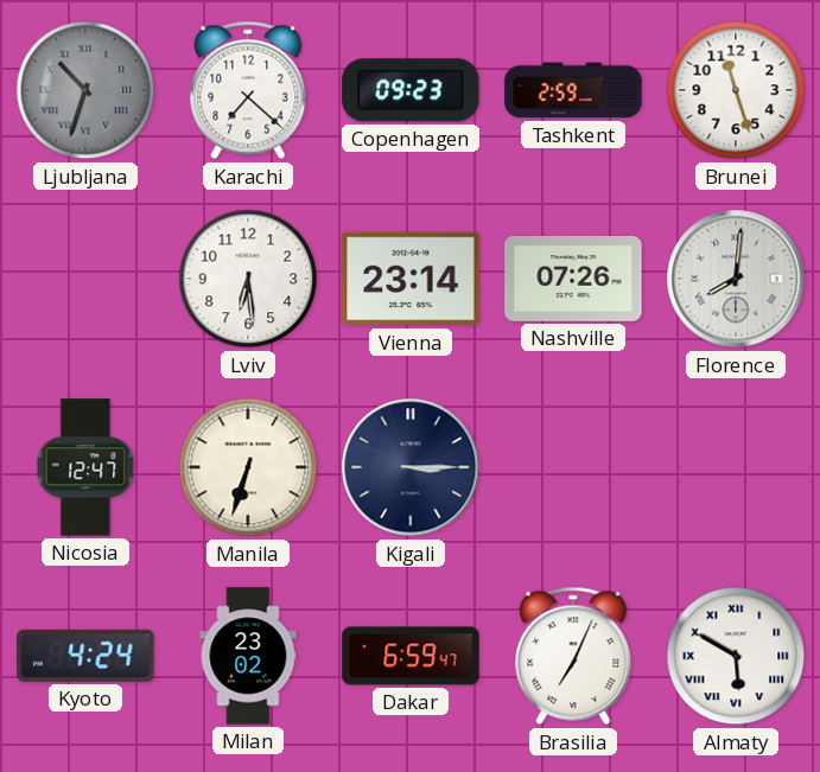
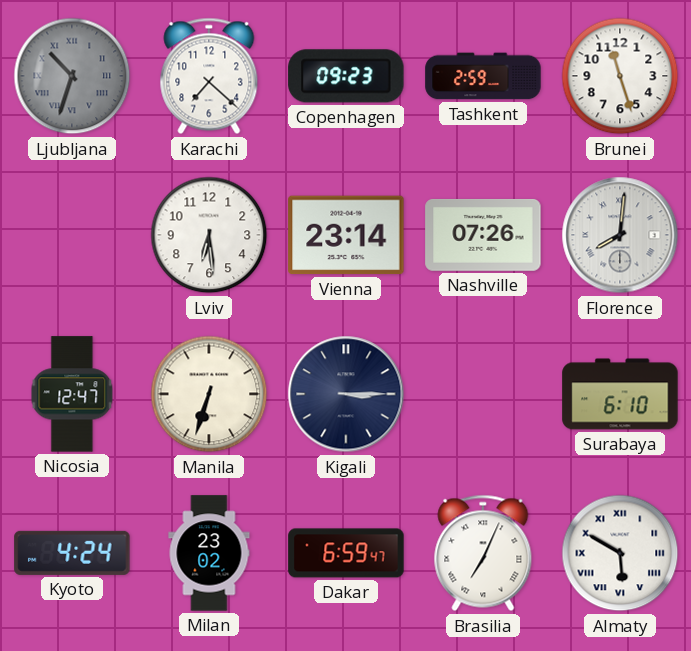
Surabaya: none -> 6:10 (620, 394)
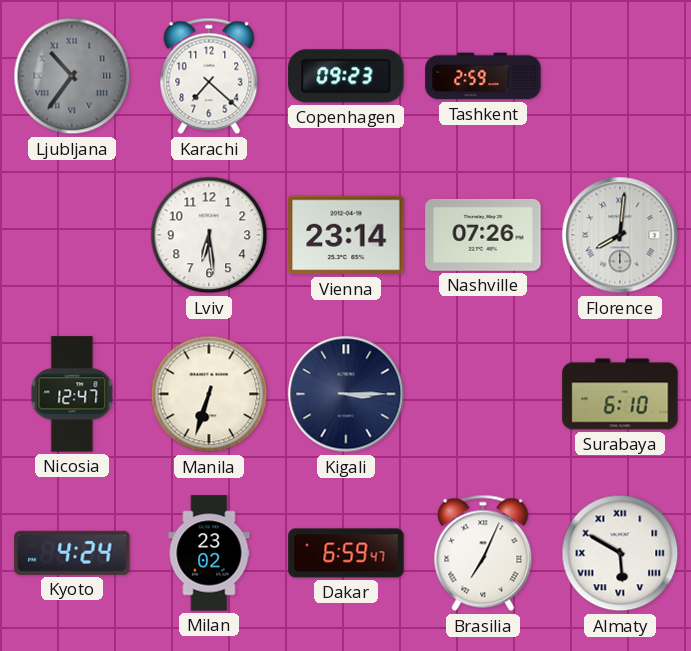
Ljubljana: 10:33 -> 10:36 (72, 76)
Brunei: 11:27 -> none (620, 76)
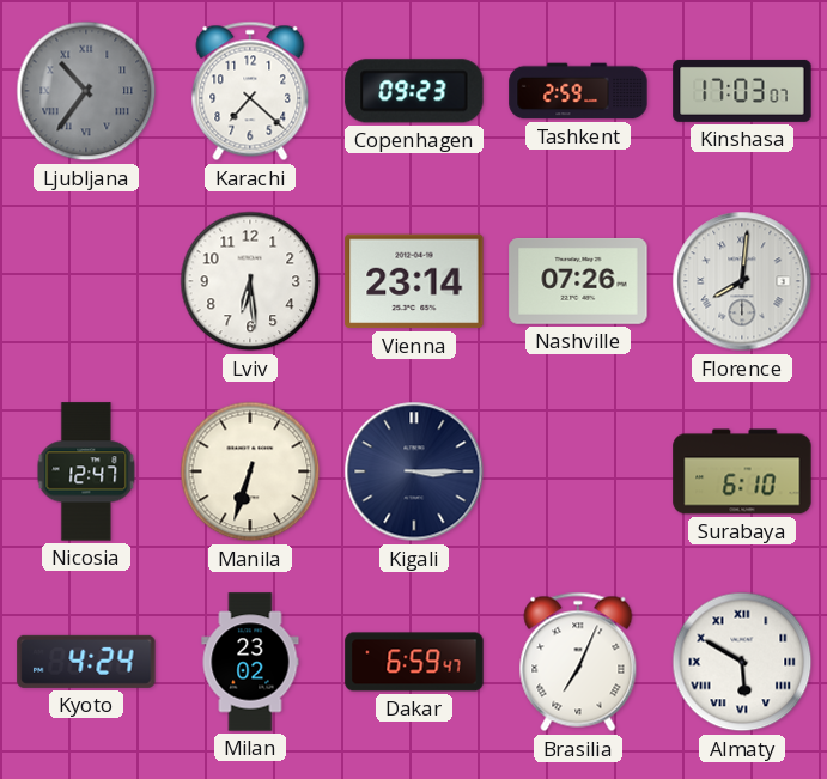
Kinshasa: none -> 17:03 (742, 91)
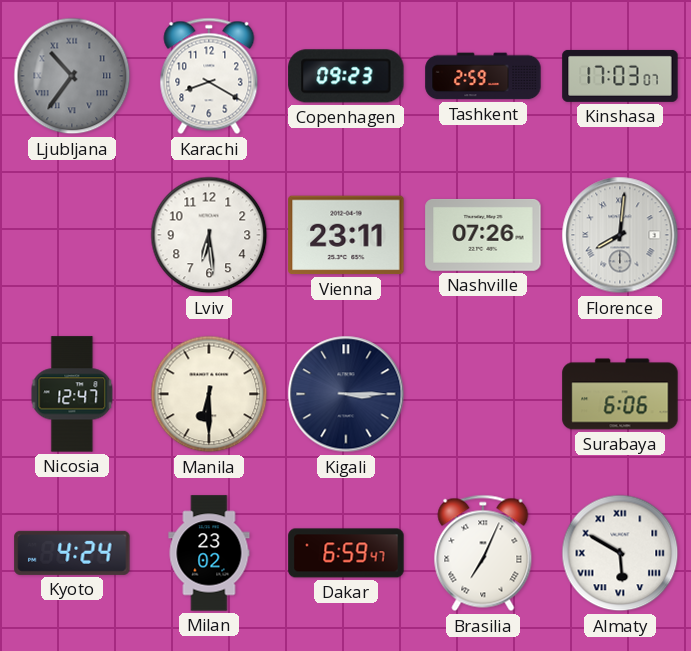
Karachi: 7:22 -> 8:20 (209, 76)
Vienna: 23:14 -> 23:11 (346, 235)
Manila: 6:33 -> 6:30 (209, 394)
Surabaya: 6:10 -> 6:06 (620, 394)
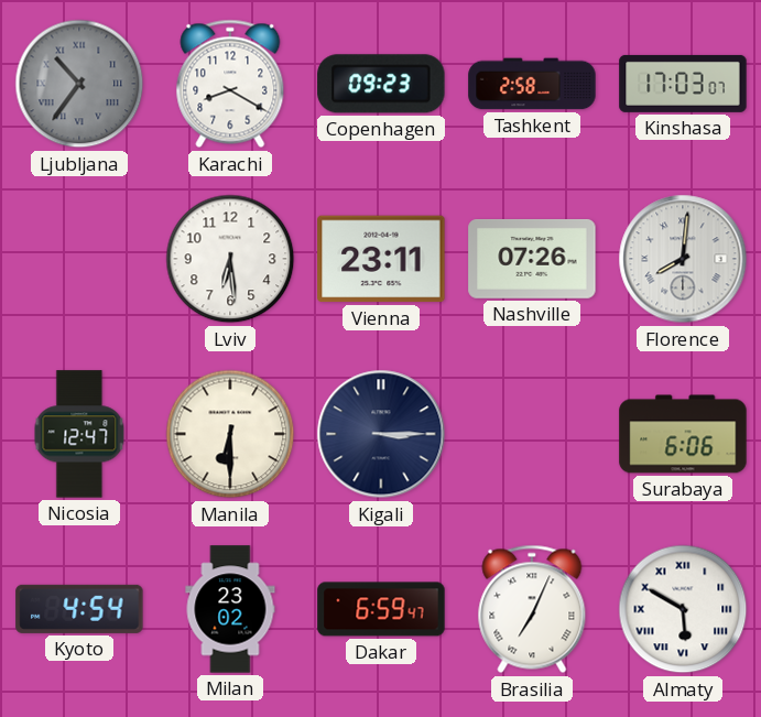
Tashkent: 2:59 -> 2:58 (532, 84)
Kyoto: 4:24 -> 4:54 (79, 609)
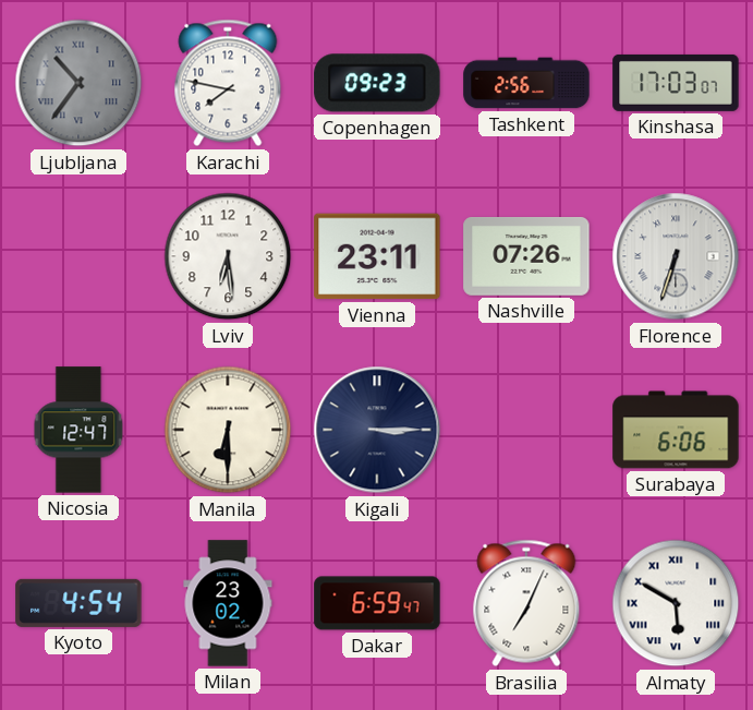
Karachi: 8:20 -> 7:47 (228, 83)
Tashkent: 2:58 -> 2:56 (526, 83)
Florence: 8:01 -> 6:33 (676, 256)
